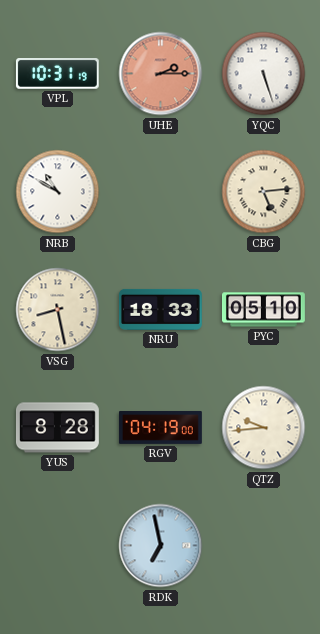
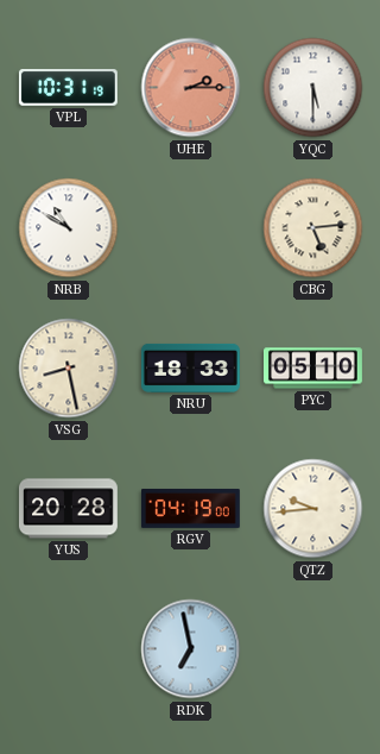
YQC: 5:27 -> 5:30 (313, 88)
YUS: 8:28 -> 20:28 (68, 509)
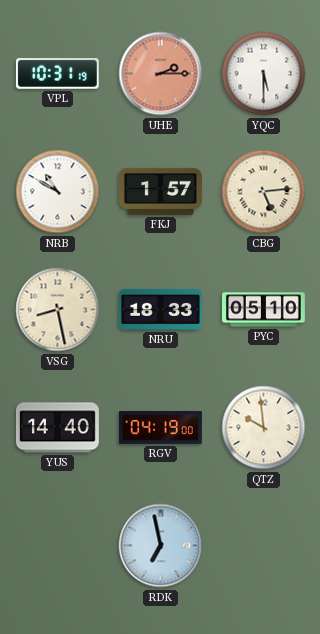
FKJ: none -> 1:57 (160, 191)
YUS: 20:28 -> 14:40 (57, 428)
QTZ: 9:44 -> 9:59 (264, 428)
